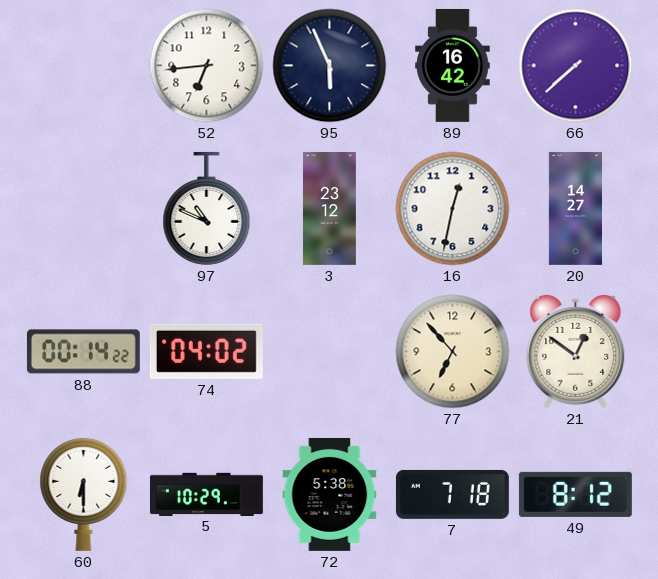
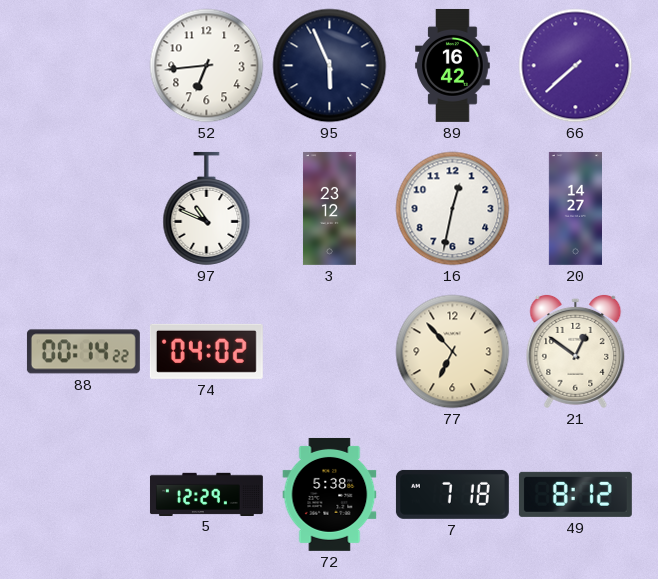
60: 6:30 -> none (84, 494)
5: 10:29 -> 12:29 (206, 494)
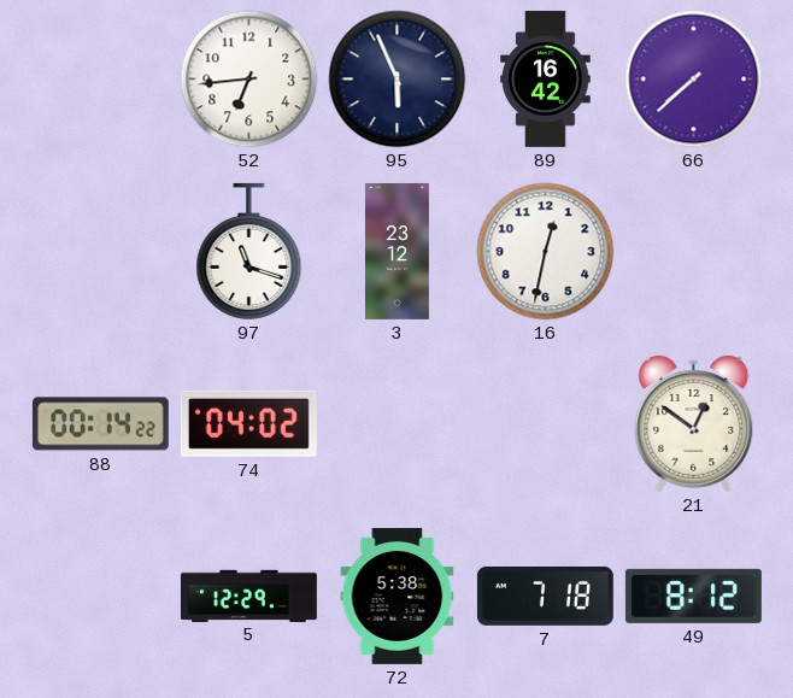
97: 10:49 -> 11:18 (249, 251)
20: 14:27 -> none (575, 208)
77: 6:53 -> none (453, 352)
